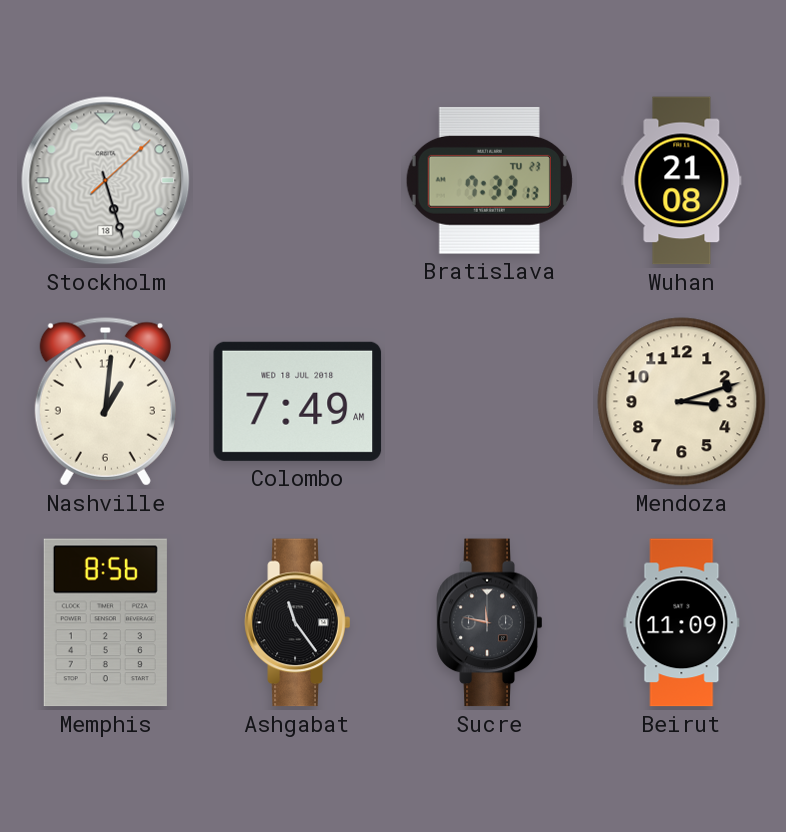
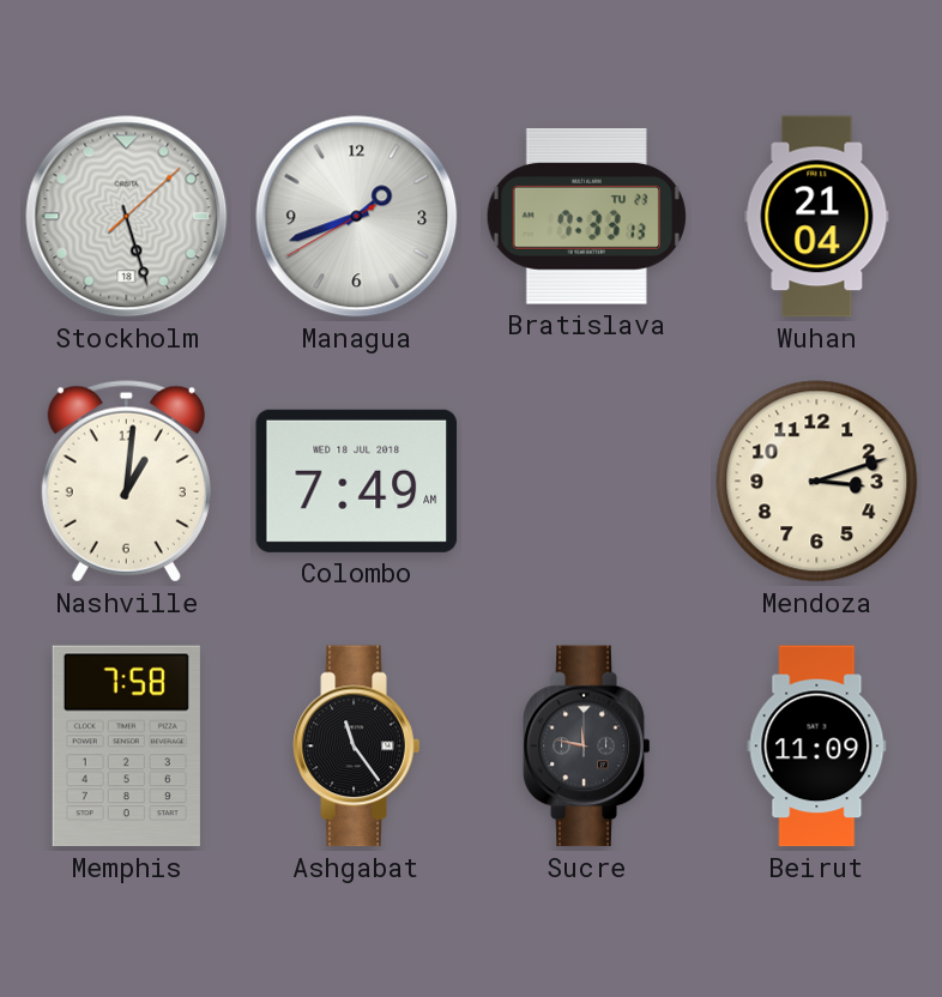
Managua: none -> 1:41 (357, 217)
Wuhan: 21:08 -> 21:04 (817, 217)
Memphis: 8:56 -> 7:58 (126, 747)
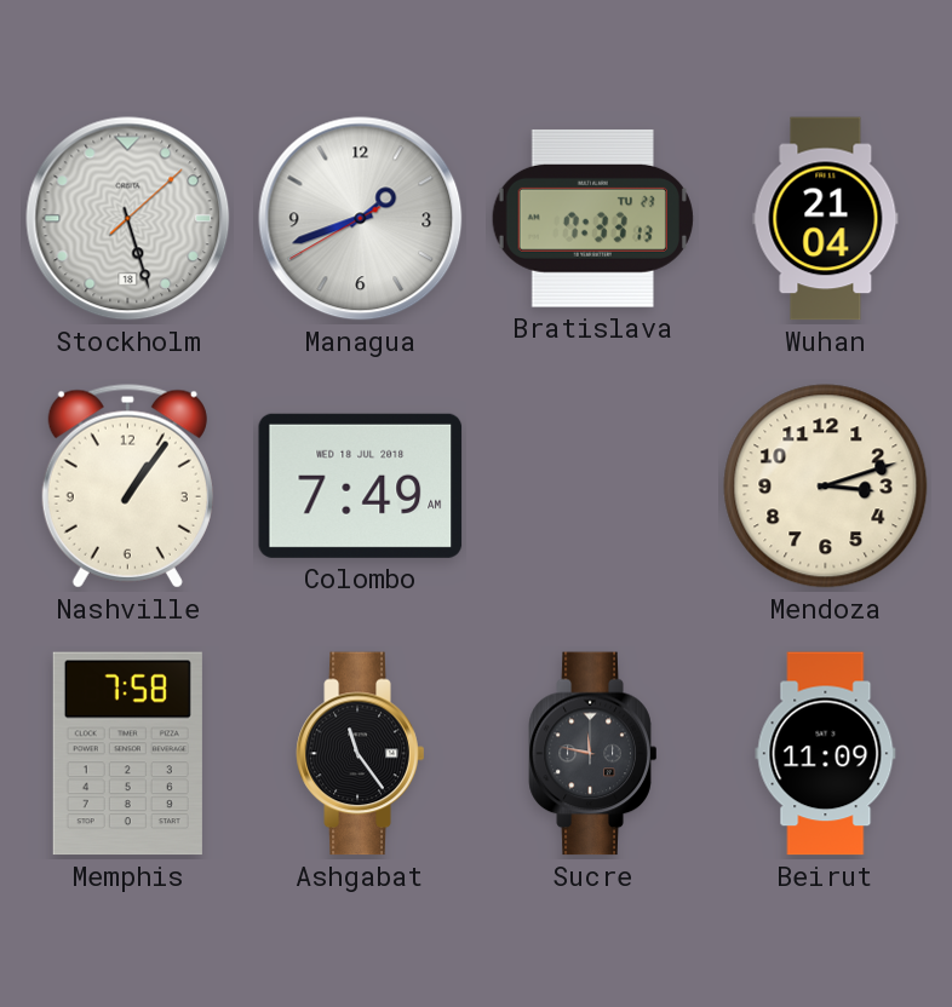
Nashville: 1:01 -> 1:06 (127, 487)
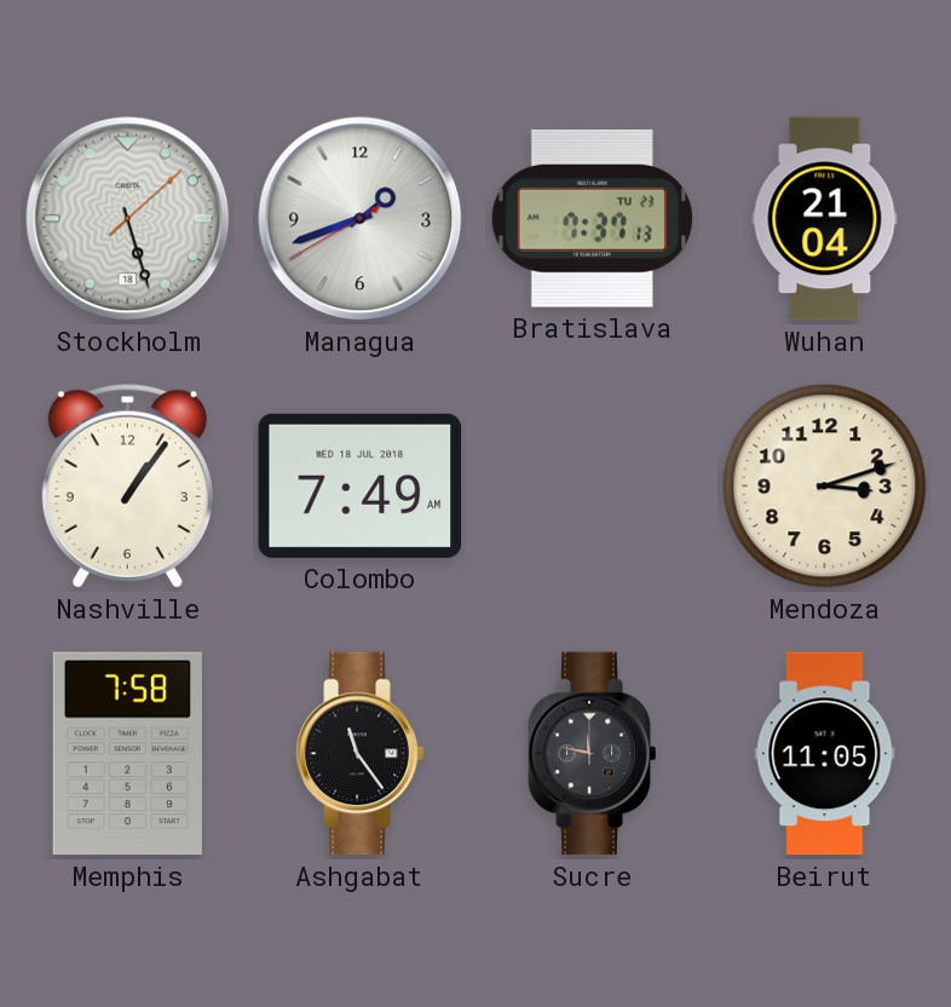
Bratislava: 7:33 -> 7:37 (592, 218)
Beirut: 11:09 -> 11:05 (825, 754)
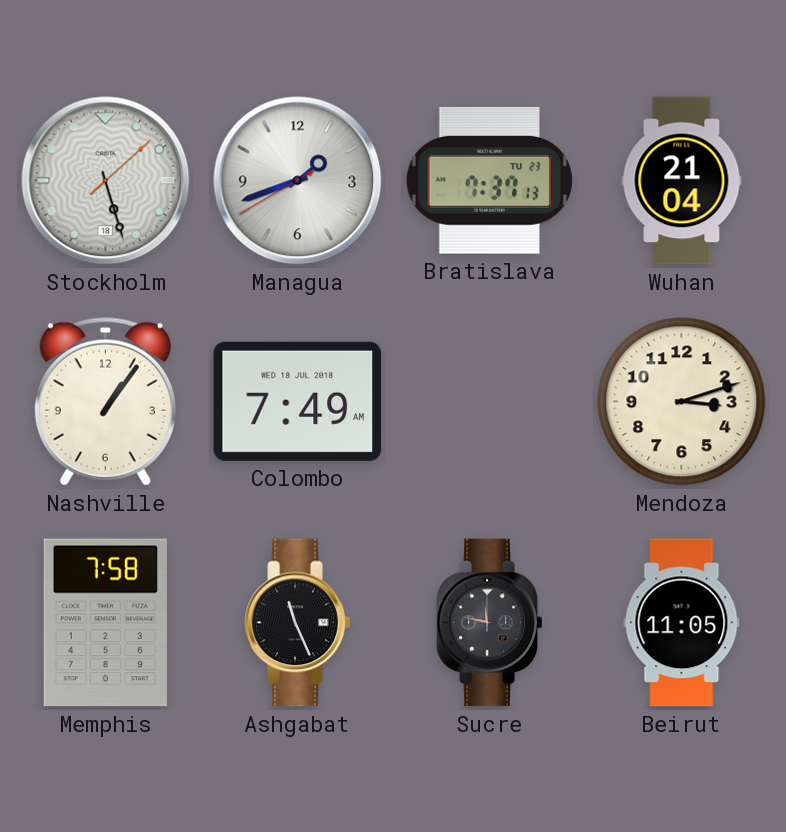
Ashgabat: 11:24 -> 11:26 (298, 623)
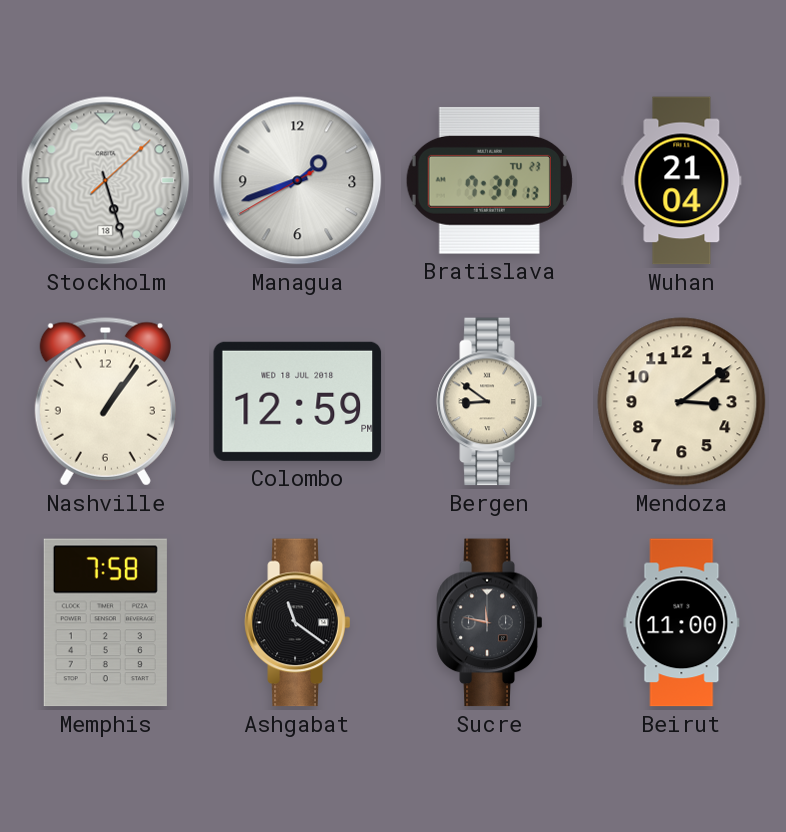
Colombo: 7:49 -> 12:59 (298, 401)
Bergen: none -> 8:51 (490, 402)
Mendoza: 3:12 -> 3:09 (682, 402)
Ashgabat: 11:26 -> 11:21 (298, 623)
Beirut: 11:05 -> 11:00 (682, 623)
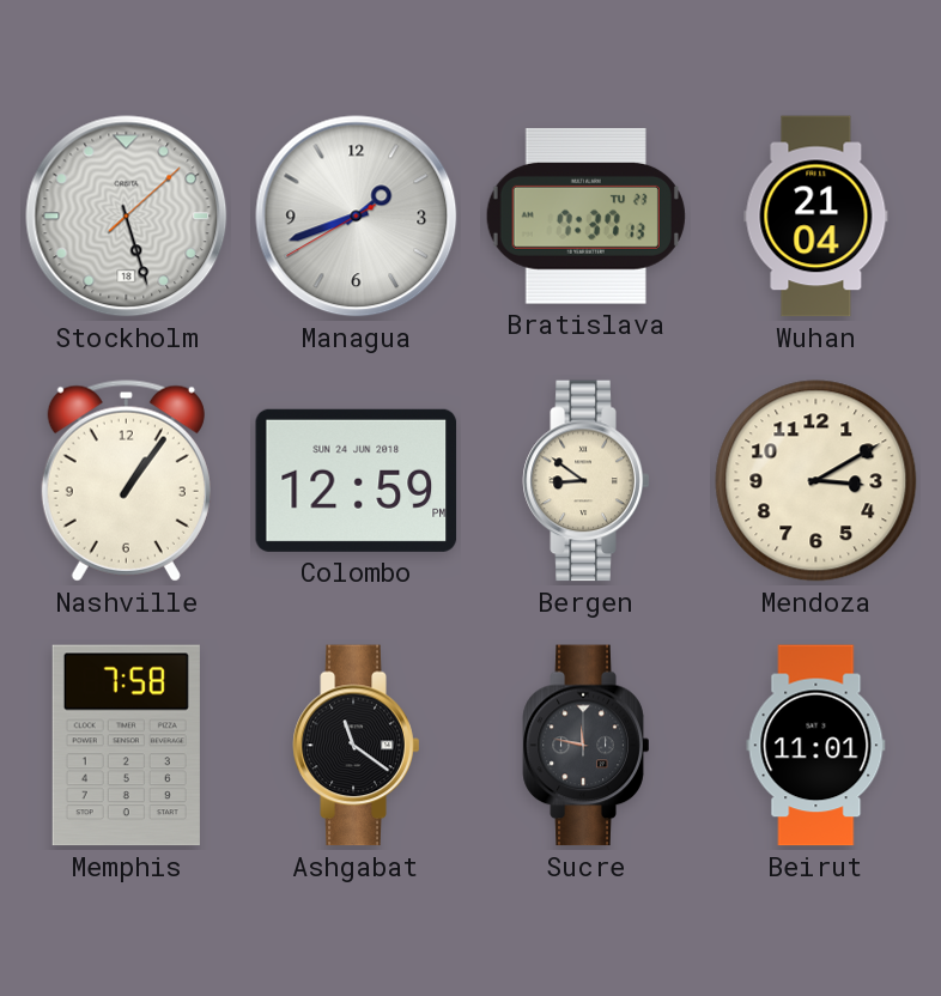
Colombo date: WED 18 JUL 2018 -> SUN 24 JUN 2018 (357, 480)
Mendoza: 3:09 -> 3:10 (816, 481)
Beirut: 11:00 -> 11:01 (816, 746)
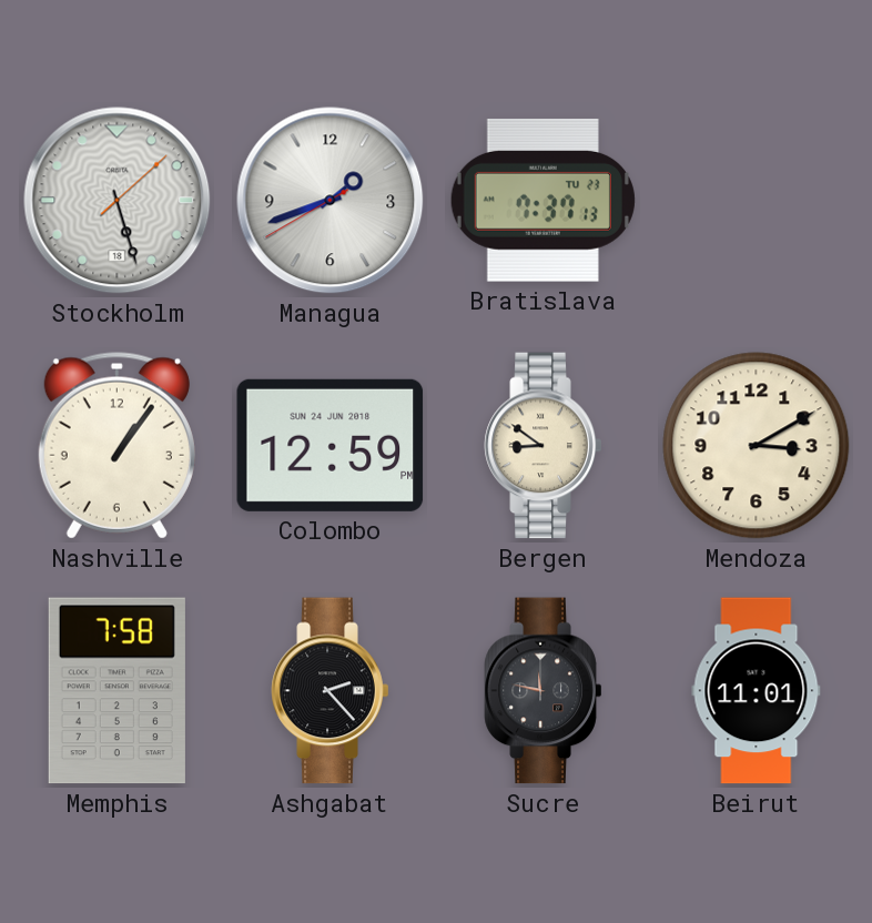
Wuhan: 21:04 -> none (816, 217)
Ashgabat: 11:21 -> 2:23 (331, 691)
